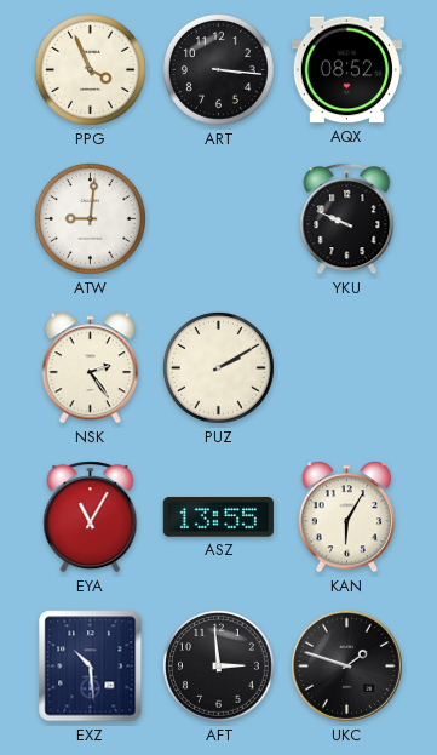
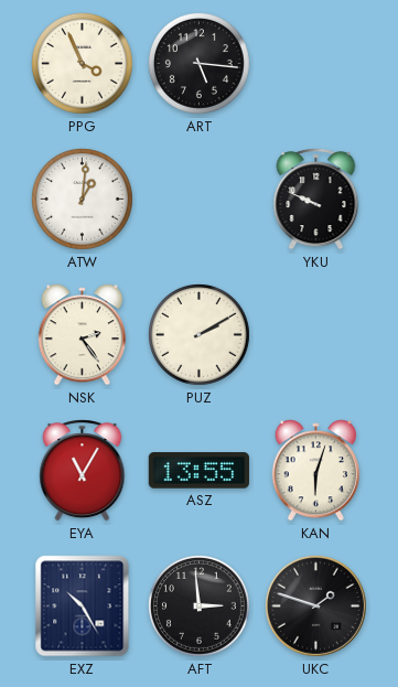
ART: 3:16 -> 5:16 (198, 63)
AQX: 08:52 -> none (346, 70)
ATW: 9:01 -> 1:01 (82, 198)
KAN: 6:05 -> 6:03 (316, 471)
EXZ: 10:29 -> 10:25 (83, 607)
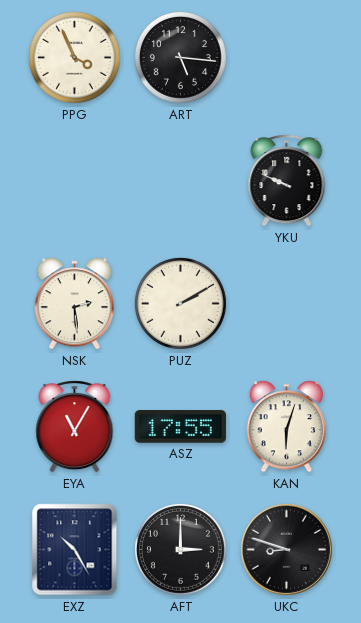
ATW: 1:01 -> none (82, 198)
NSK: 2:24 -> 2:29 (75, 304)
ASZ: 13:55 -> 17:55 (180, 427)
AFT: 2:59 -> 3:00 (180, 549)
UKC: 1:48 -> 8:48 (286, 549)
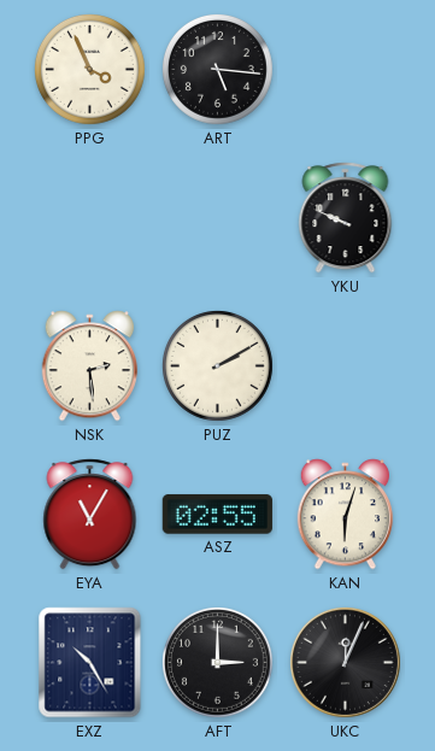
ASZ: 17:55 -> 02:55 (217, 515)
UKC: 8:48 -> 12:04 (345, 662)
